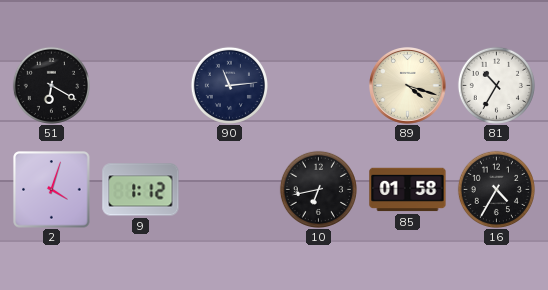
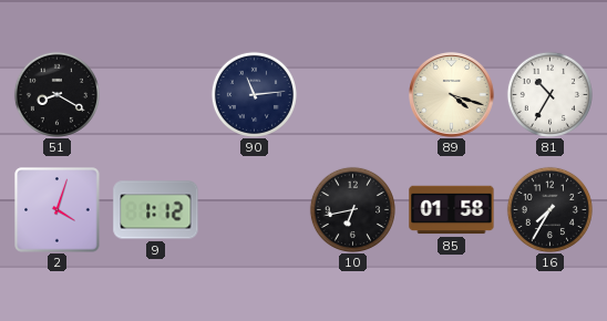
51: 6:20 -> 8:20 (56, 94)
16: 4:35 -> 7:35 (549, 209)
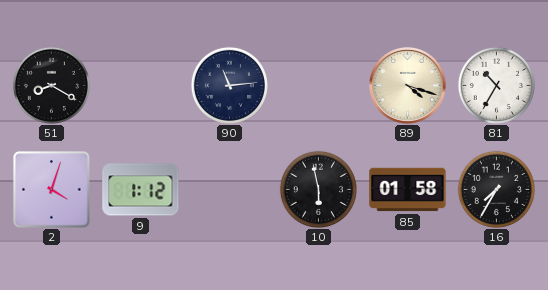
10: 6:43 -> 5:58 (318, 189)
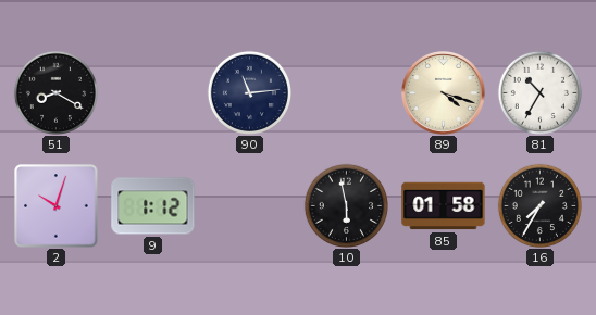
2: 4:03 -> 10:03 (57, 206)
